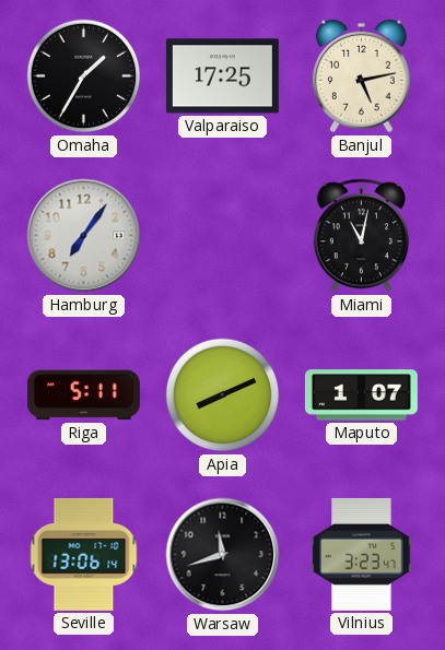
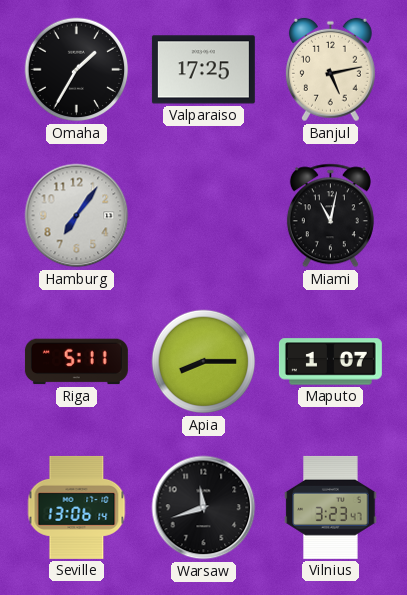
Apia: 8:11 -> 8:15 (204, 362)
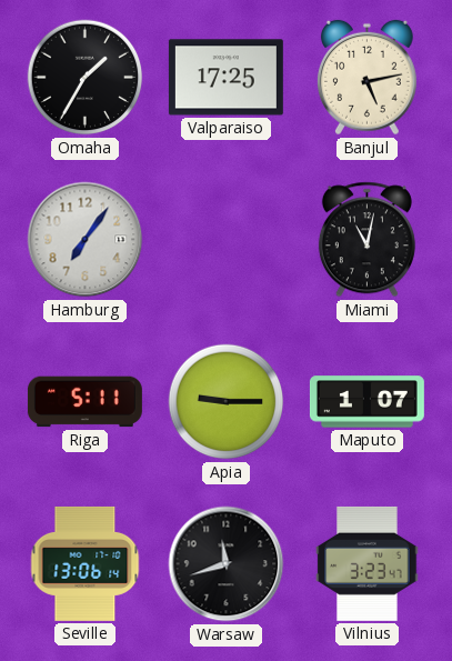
Apia: 8:15 -> 9:15 (227, 402)
